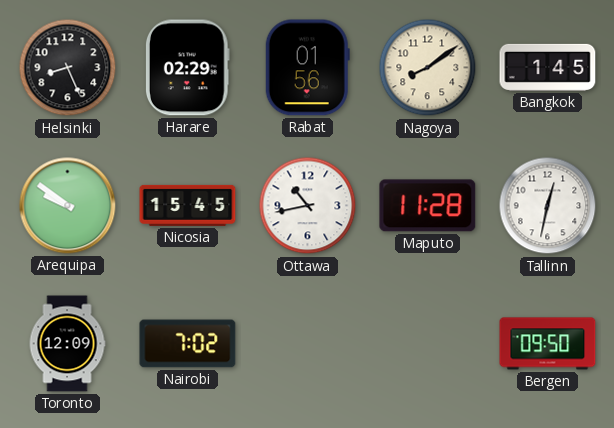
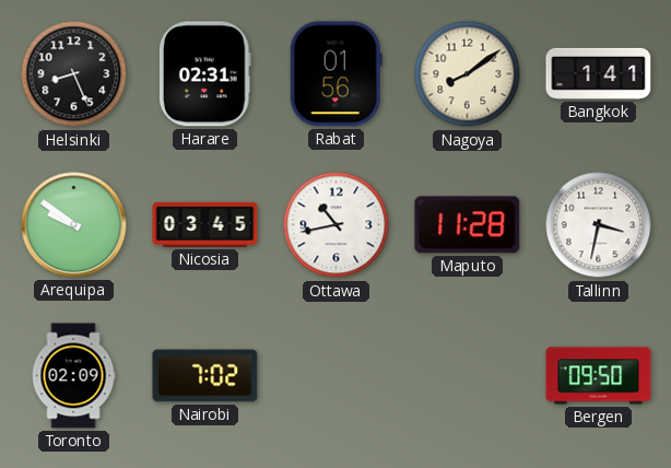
Harare: 02:29 -> 02:31 (204, 74)
Bangkok: 1:45 -> 1:41 (599, 73)
Nicosia: 15:45 -> 03:45 (205, 224)
Tallinn: 12:32 -> 3:32 (599, 225)
Toronto: 12:09 -> 02:09 (73, 376)
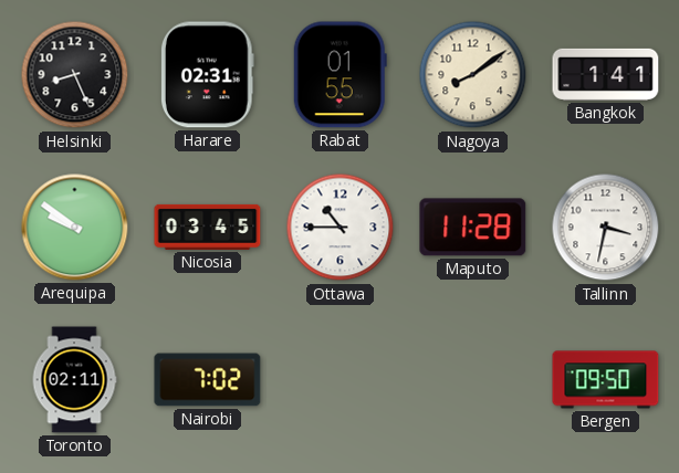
Rabat: 01:56 -> 01:55 (339, 75)
Ottawa: 10:43 -> 10:45 (341, 228)
Toronto: 02:09 -> 02:11 (74, 380)
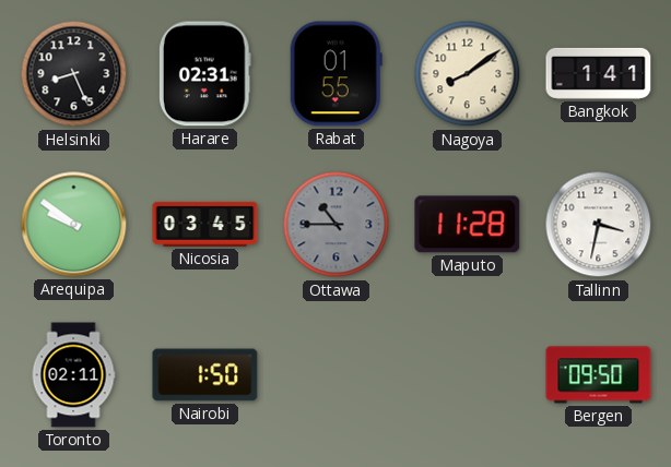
Ottawa dial: white -> grey (337, 225)
Nairobi: 7:02 -> 1:50 (205, 375)
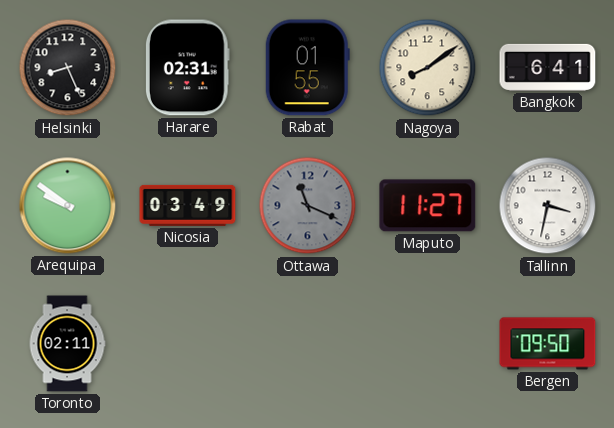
Bangkok: 1:41 -> 6:41 (548, 67)
Nicosia: 03:45 -> 03:49 (188, 205)
Ottawa: 10:45 -> 11:19 (308, 206)
Maputo: 11:28 -> 11:27 (428, 206)
Nairobi: 1:50 -> none (205, 375)
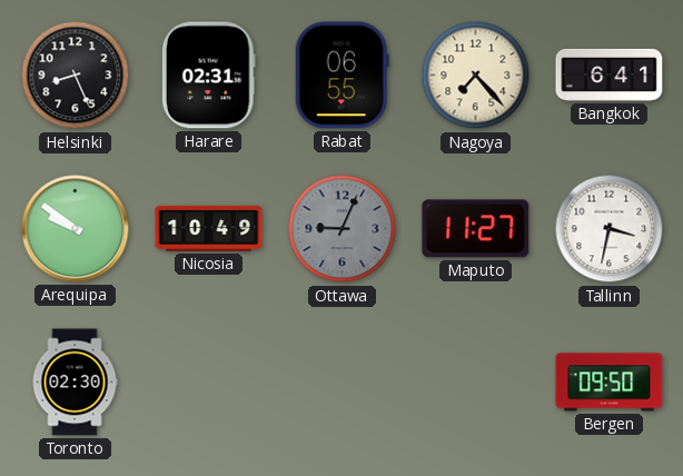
Rabat: 01:55 -> 06:55 (341, 76)
Nagoya: 8:09 -> 7:23 (476, 76)
Nicosia: 03:49 -> 10:49 (209, 228)
Ottawa: 11:19 -> 9:04 (343, 229)
Toronto: 02:11 -> 02:30 (75, 383)
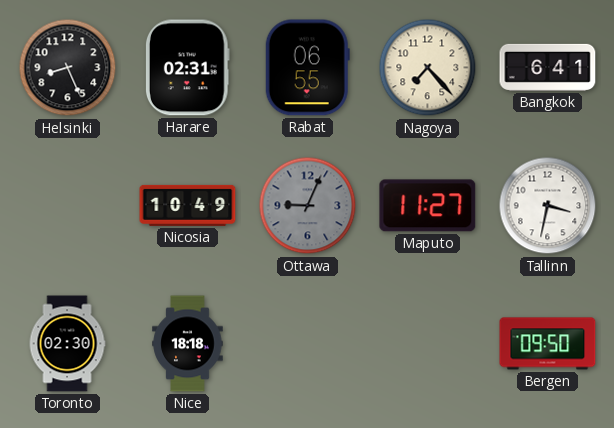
Arequipa: 9:51 -> none (76, 229)
Nice: none -> 18:18 (188, 344)
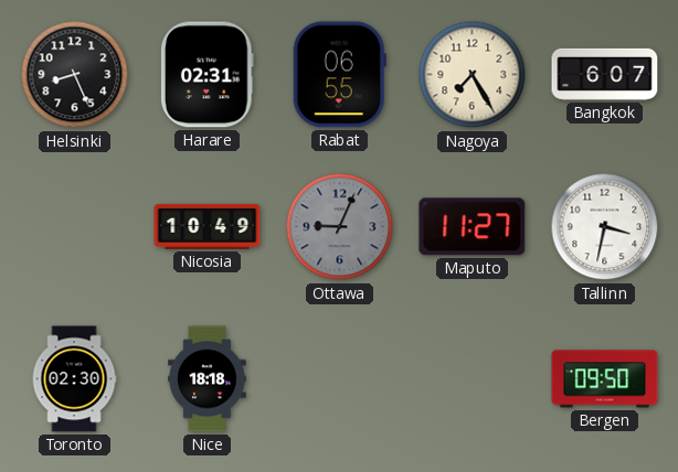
Nagoya: 7:23 -> 7:25 (473, 75)
Bangkok: 6:41 -> 6:07 (605, 74)
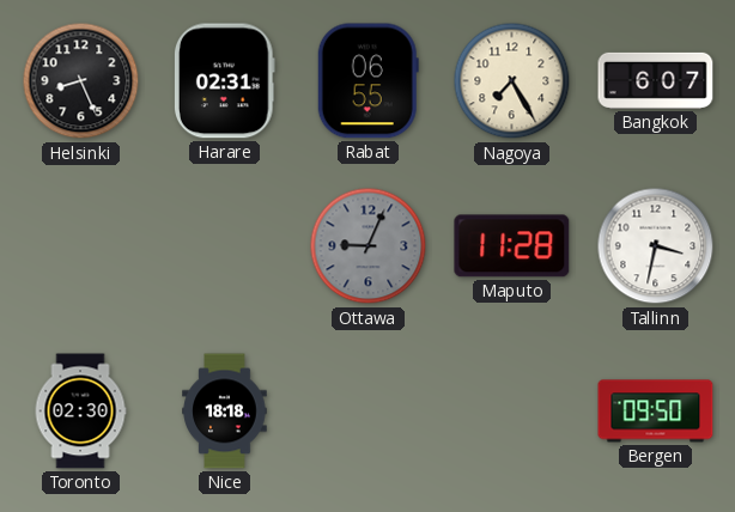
Nicosia: 10:49 -> none (208, 226)
Maputo: 11:27 -> 11:28 (512, 246)
